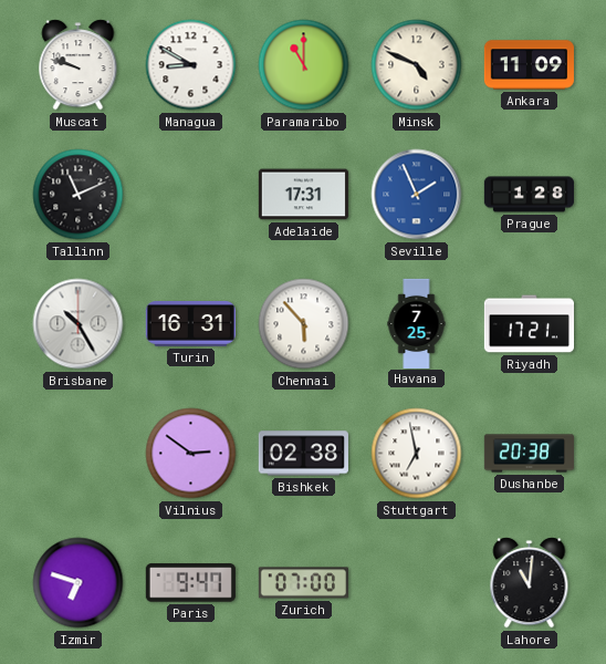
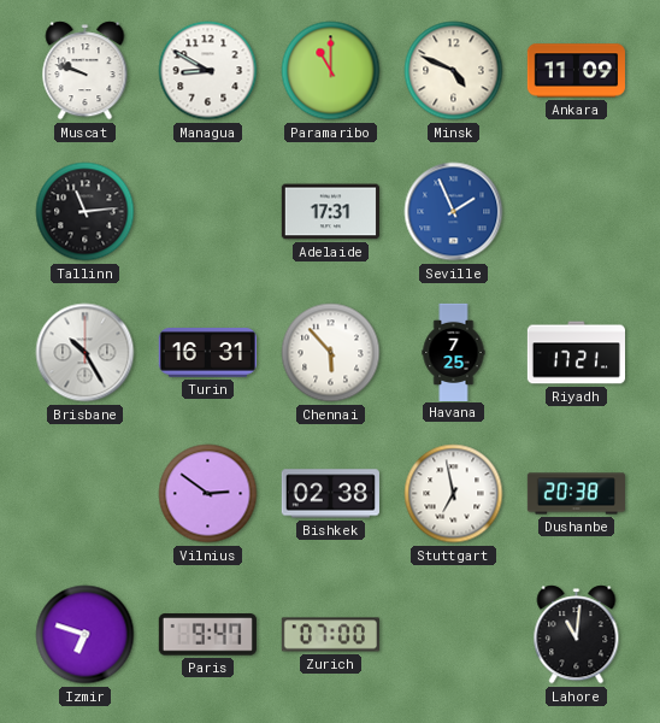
Tallinn: 11:11 -> 11:14 (86, 212)
Prague: 1:28 -> none (529, 195)
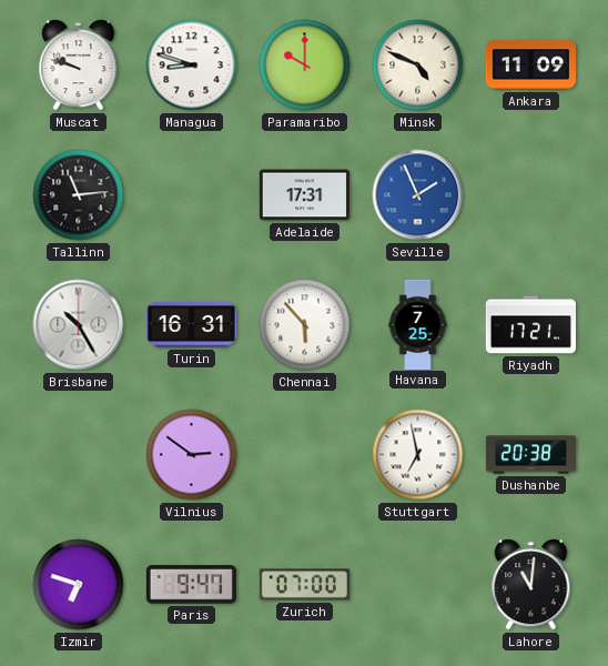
Managua: 8:50 -> 8:48 (192, 65)
Paramaribo: 11:00 -> 10:00 (305, 65)
Bishkek: 02:38 -> none (330, 494)
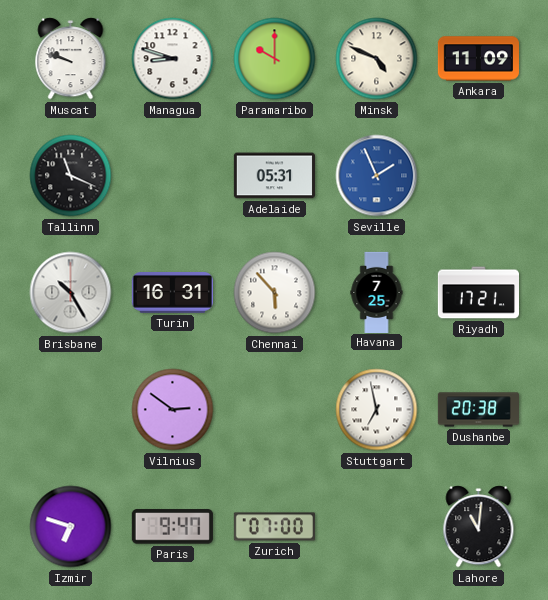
Tallinn: 11:14 -> 11:19 (71, 176)
Adelaide: 17:31 -> 05:31 (274, 176)
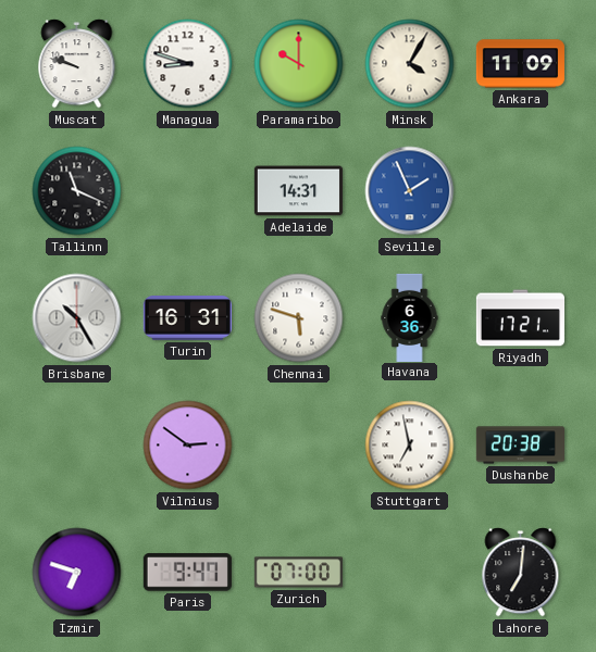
Minsk: 4:49 -> 4:05 (410, 64)
Adelaide: 05:31 -> 14:31 (298, 191)
Chennai: 5:53 -> 5:48 (299, 318)
Havana: 7:25 -> 6:36 (410, 317)
Lahore: 11:01 -> 7:01 (521, 573)
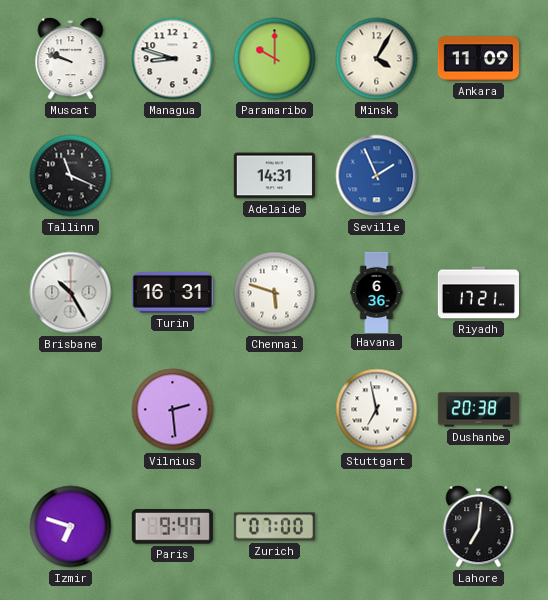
Vilnius: 2:51 -> 2:29 (173, 410)
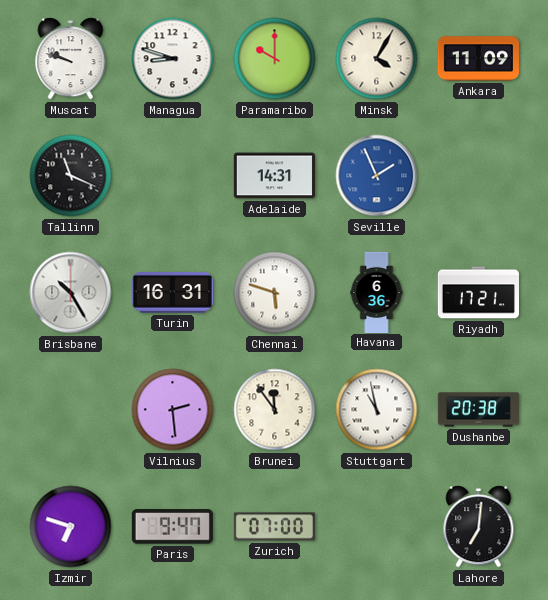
Brunei: none -> 11:54 (275, 410)
Stuttgart: 6:58 -> 10:58 (377, 410)
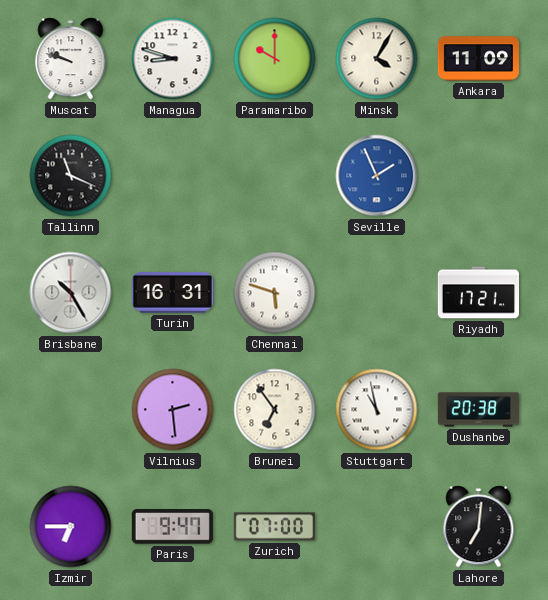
Adelaide: 14:31 -> none (274, 176)
Havana: 6:36 -> none (377, 292)
Brunei: 11:54 -> 6:54 (275, 410)
Izmir: 6:48 -> 6:45 (71, 527)
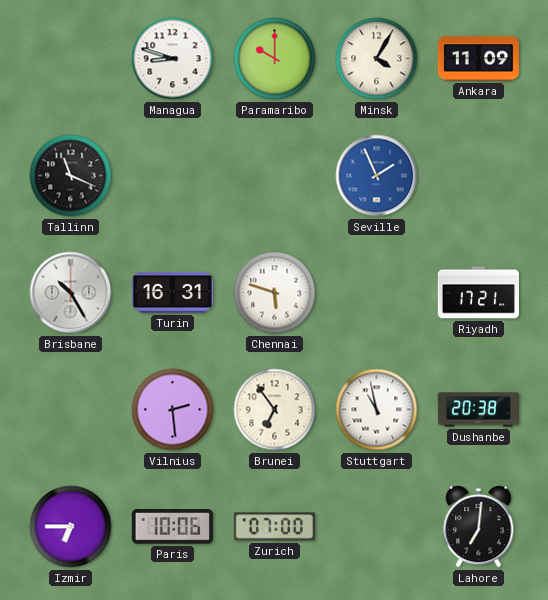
Muscat: 9:48 -> none (71, 59)
Paris: 9:47 -> 10:06 (172, 527)
